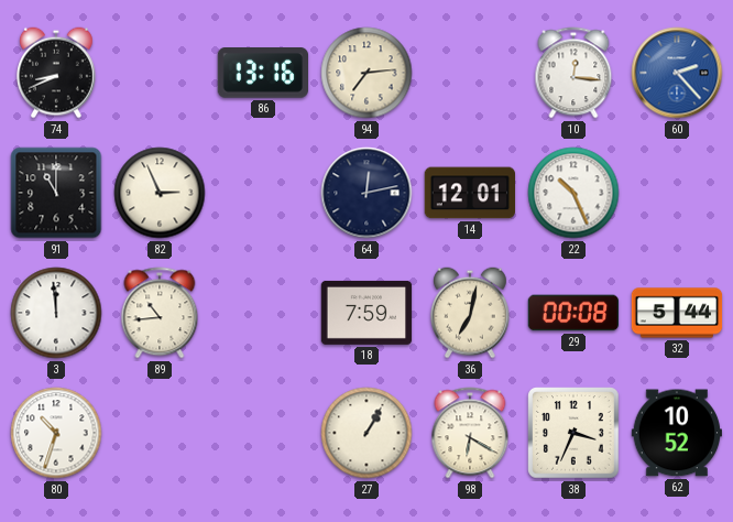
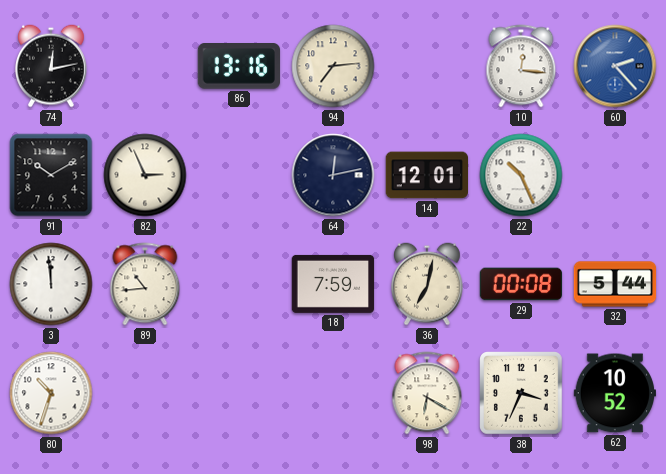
74: 8:41 -> 12:13 (52, 66)
91: 11:00 -> 10:10 (51, 175)
27: 1:05 -> none (366, 433)
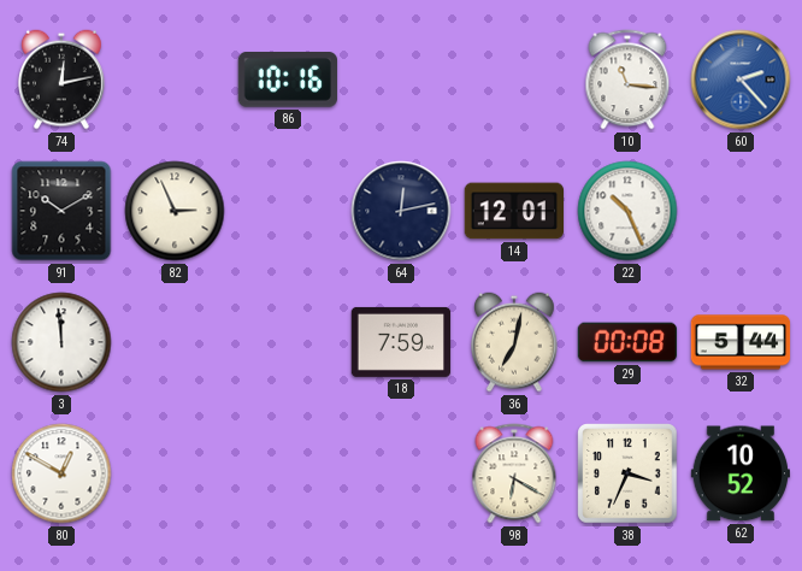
86: 13:16 -> 10:16 (287, 81)
94: 7:14 -> none (333, 66)
10: 12:16 -> 11:16 (627, 80)
89: 10:44 -> none (145, 284)
80: 10:33 -> 12:50 (61, 473)
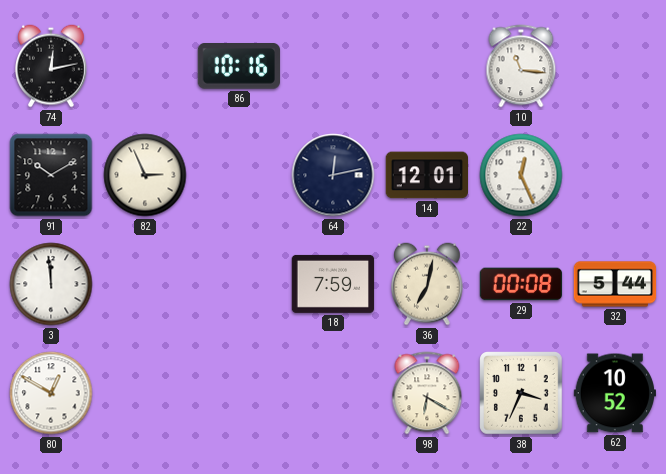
60: 2:23 -> none (741, 80)
22: 10:26 -> 12:26 (521, 175)
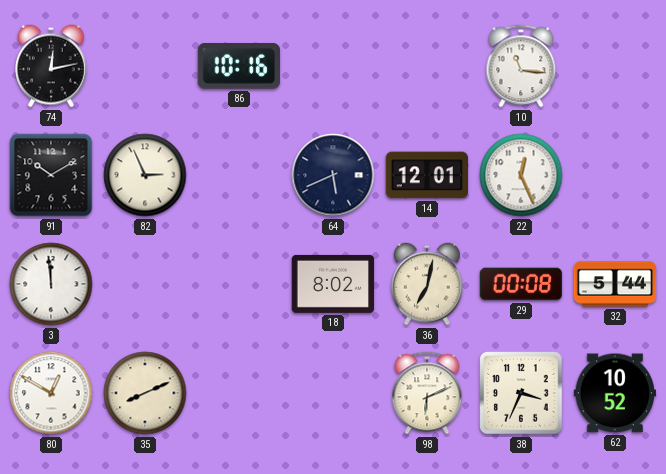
64: 12:13 -> 5:41 (333, 175)
18: 7:59 -> 8:02 (333, 284)
35: none -> 8:11 (145, 393)
98: 6:20 -> 6:11 (427, 393)
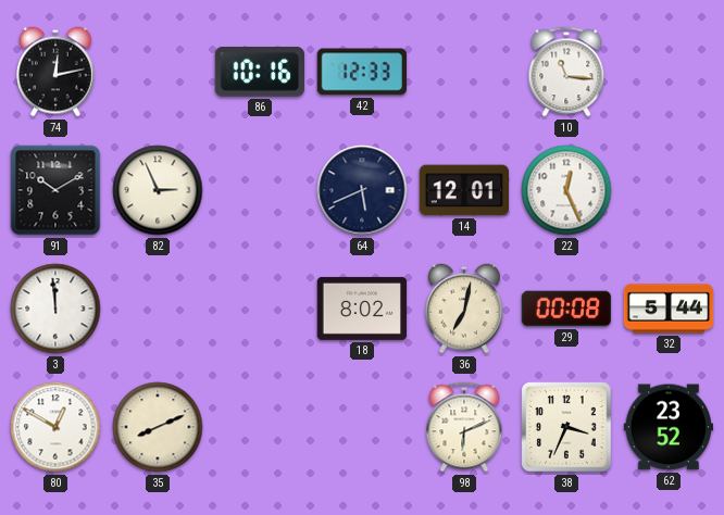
42: none -> 12:33 (361, 72)
62: 10:52 -> 23:52 (667, 427)
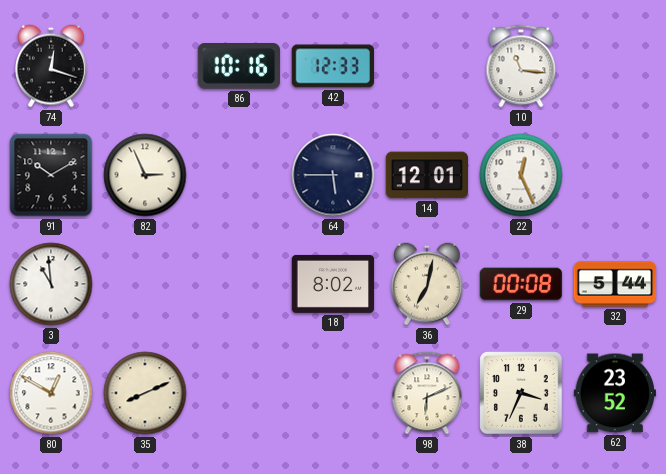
74: 12:13 -> 12:18 (52, 66)
64: 5:41 -> 5:45 (333, 175)
3: 11:59 -> 10:59 (51, 284)
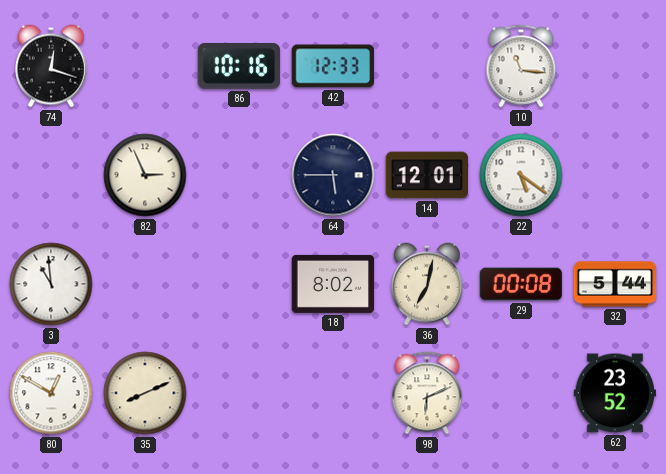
91: 10:10 -> none (51, 175)
22: 12:26 -> 5:21 (521, 175)
38: 3:34 -> none (521, 393)
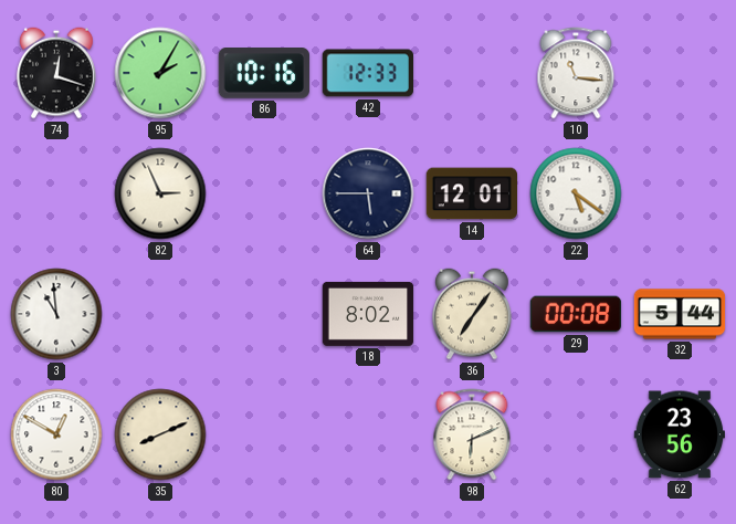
95: none -> 2:05 (160, 73)
36: 7:02 -> 7:06 (473, 314)
62: 23:52 -> 23:56 (679, 434)
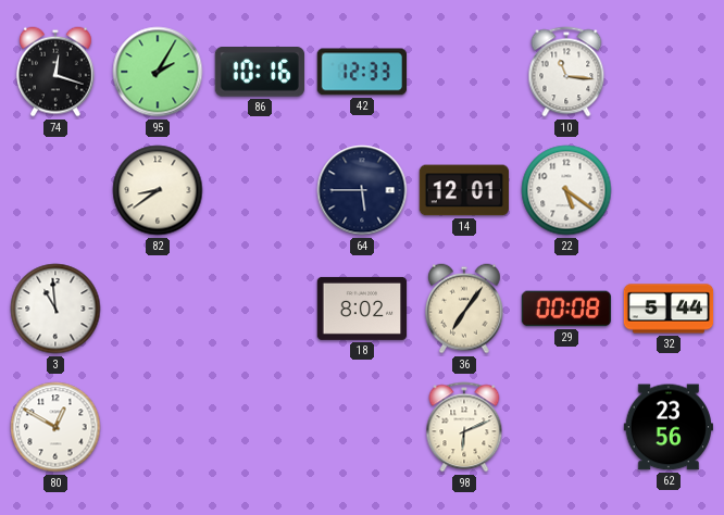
82: 2:56 -> 8:39 (158, 190)
35: 8:11 -> none (160, 434)
